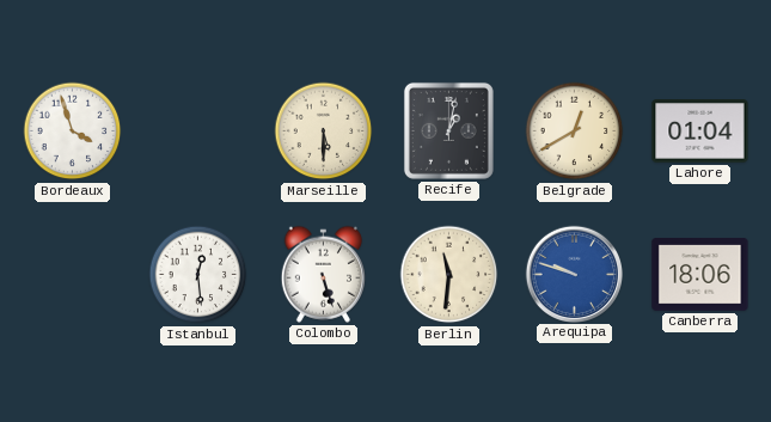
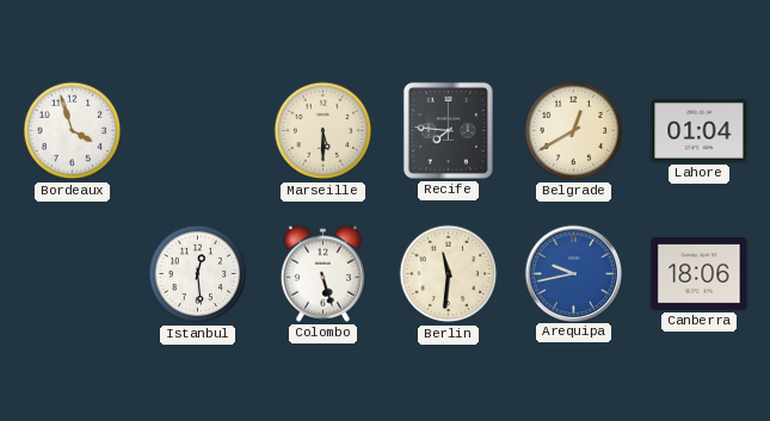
Recife: 1:02 -> 7:46 (448, 130)
Arequipa: 9:48 -> 9:43 (573, 273)
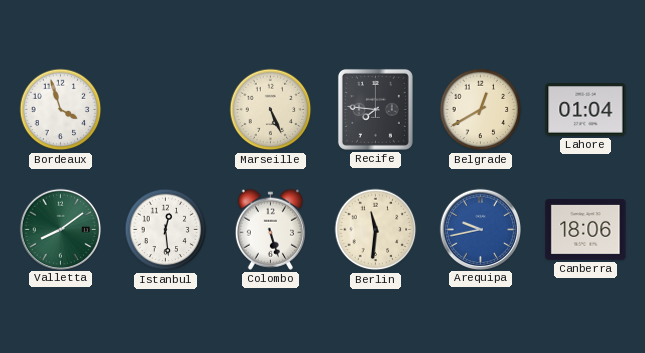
Marseille: 5:30 -> 5:26 (271, 110)
Valletta: none -> 8:09 (60, 229)
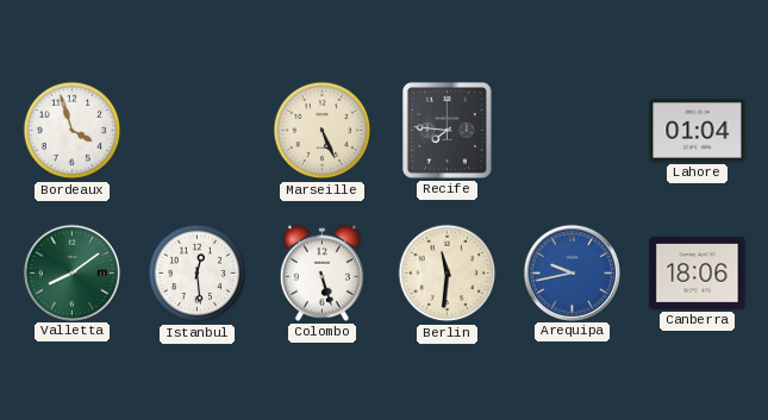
Belgrade: 12:40 -> none (481, 110)
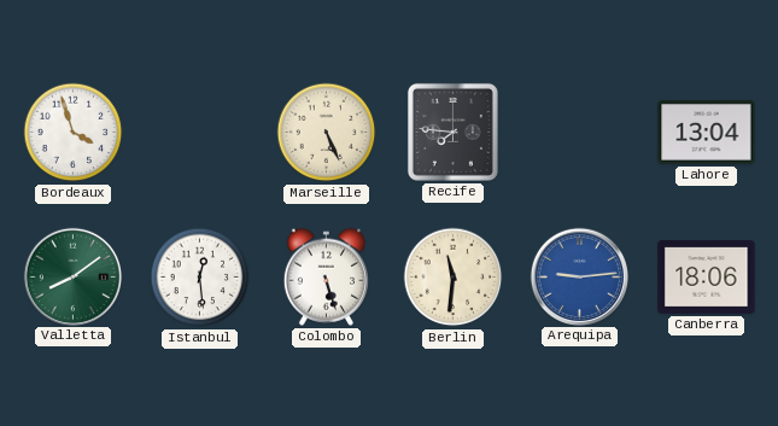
Lahore: 01:04 -> 13:04 (707, 133)
Arequipa: 9:43 -> 9:14 (579, 276)
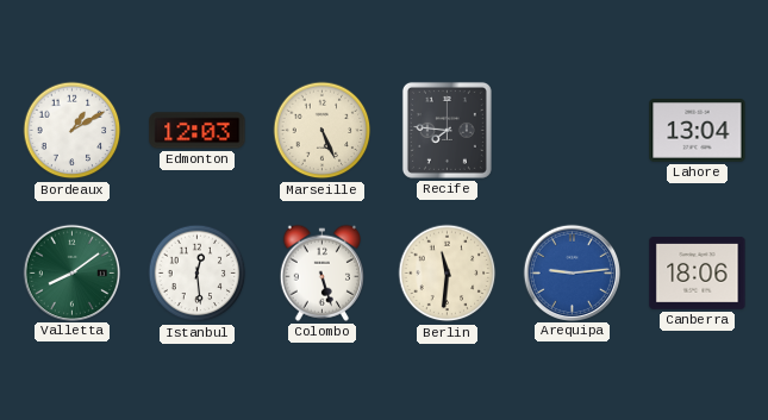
Bordeaux: 3:57 -> 1:10 (73, 131)
Edmonton: none -> 12:03 (198, 131)
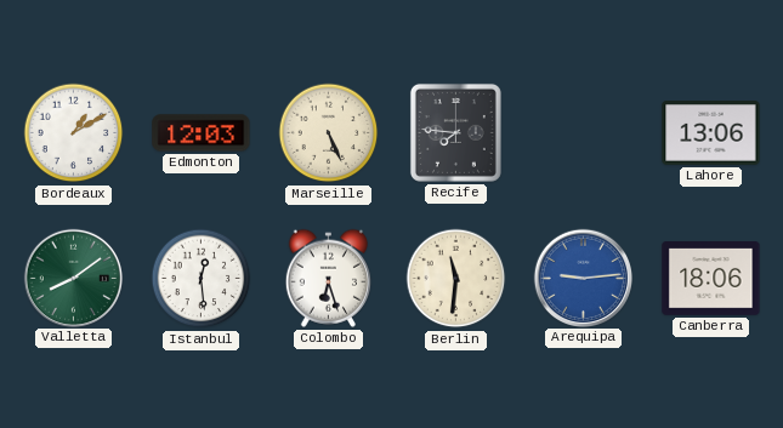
Lahore: 13:04 -> 13:06 (711, 133)
Colombo: 5:27 -> 6:27 (328, 278)
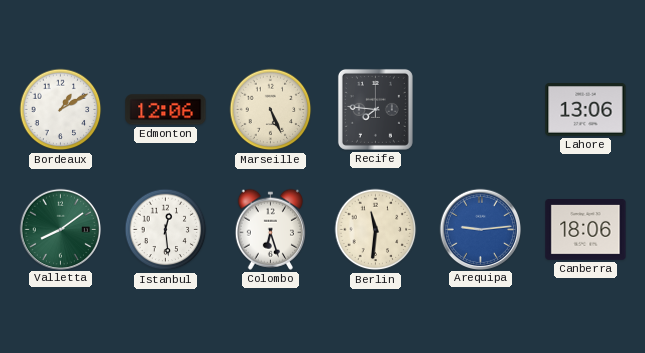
Edmonton: 12:03 -> 12:06 (166, 110)
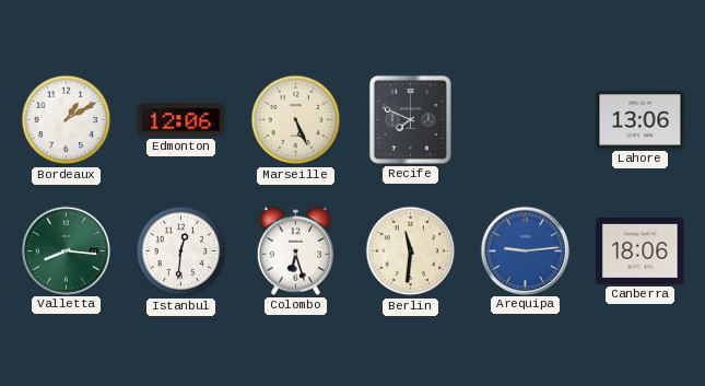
Recife: 7:46 -> 7:49 (410, 119)
Valletta: 8:09 -> 8:16 (66, 250)
Istanbul: 12:29 -> 12:31 (181, 252)
